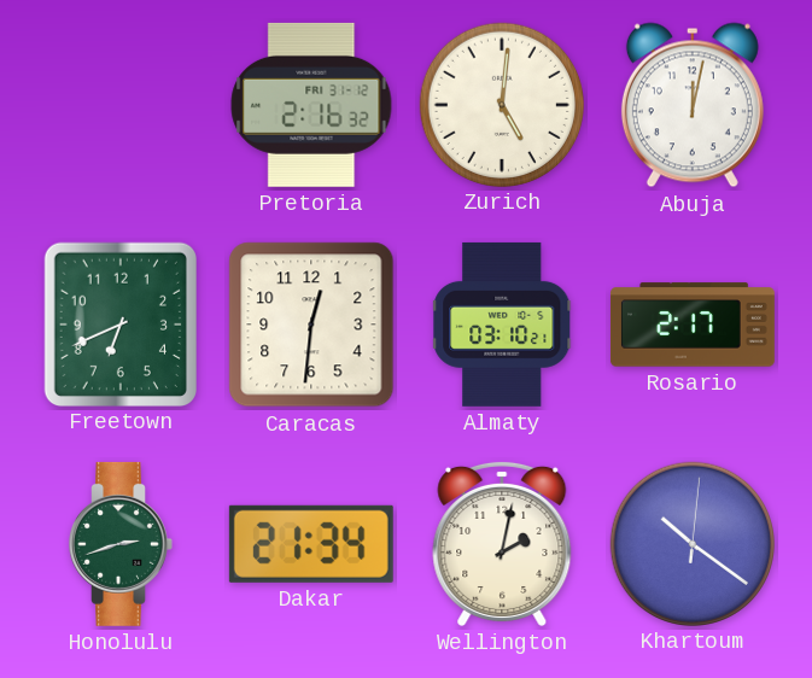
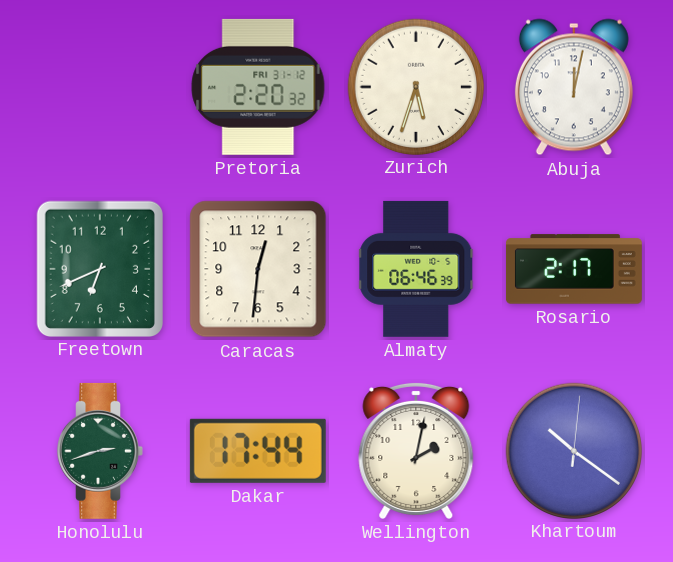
Pretoria: 2:16 -> 2:20 (258, 87)
Zurich: 5:01 -> 5:33 (415, 86)
Almaty: 03:10 -> 06:46 (417, 269)
Dakar: 21:34 -> 17:44 (258, 451)
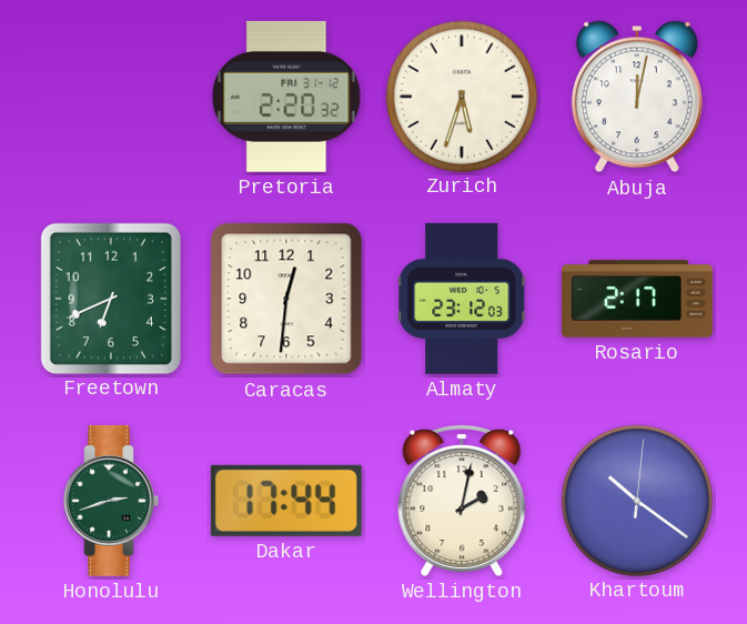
Almaty: 06:46 -> 23:12 (463, 299)
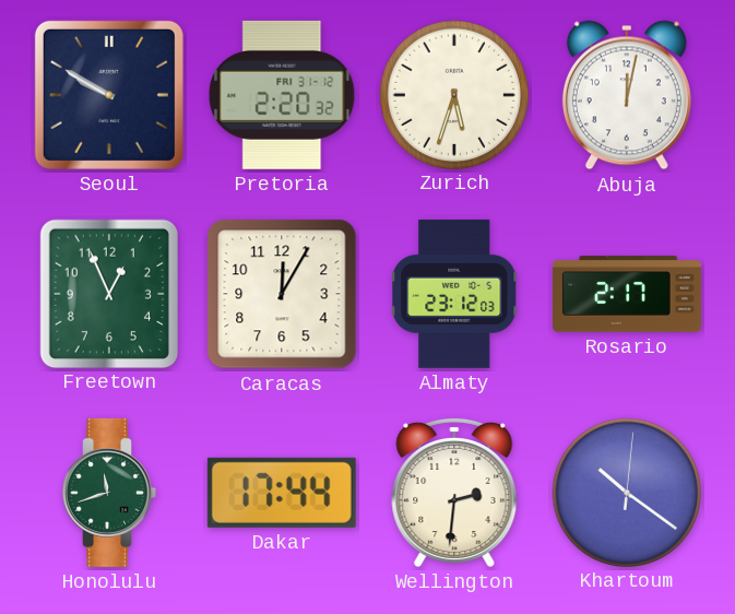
Seoul: none -> 9:50 (109, 95)
Freetown: 6:41 -> 12:56 (108, 293)
Caracas: 12:31 -> 12:05 (282, 294)
Honolulu: 2:42 -> 11:42 (109, 493)
Wellington: 2:02 -> 2:31 (454, 492)
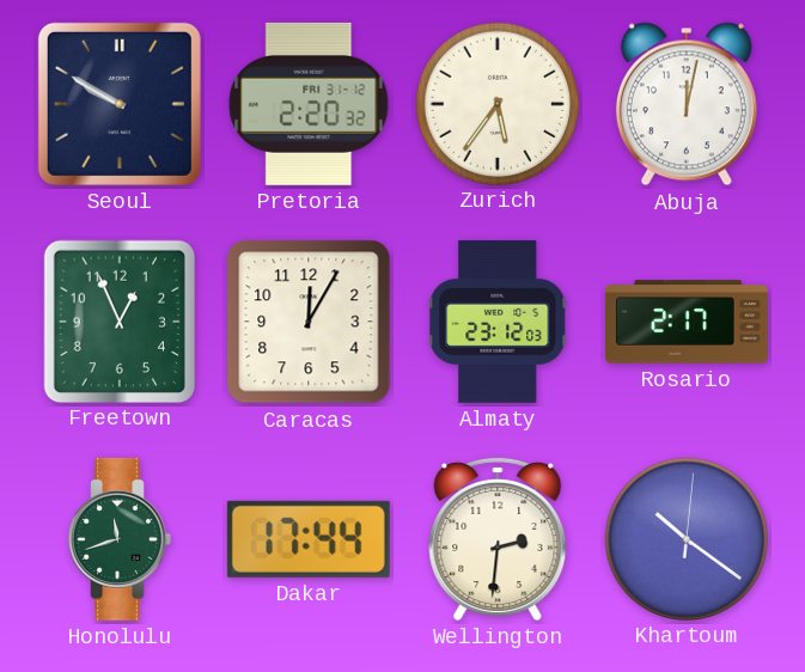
Zurich: 5:33 -> 5:36 (496, 103)
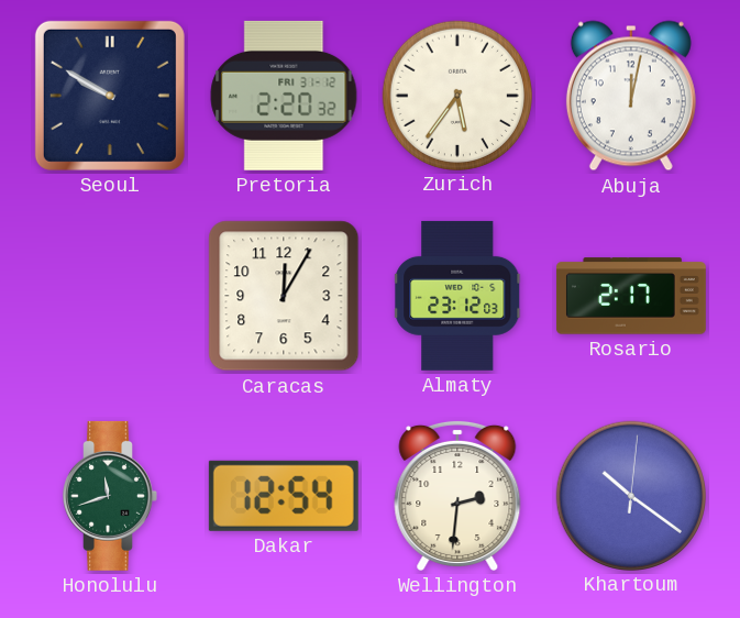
Freetown: 12:56 -> none (118, 320)
Dakar: 17:44 -> 12:54 (284, 496)
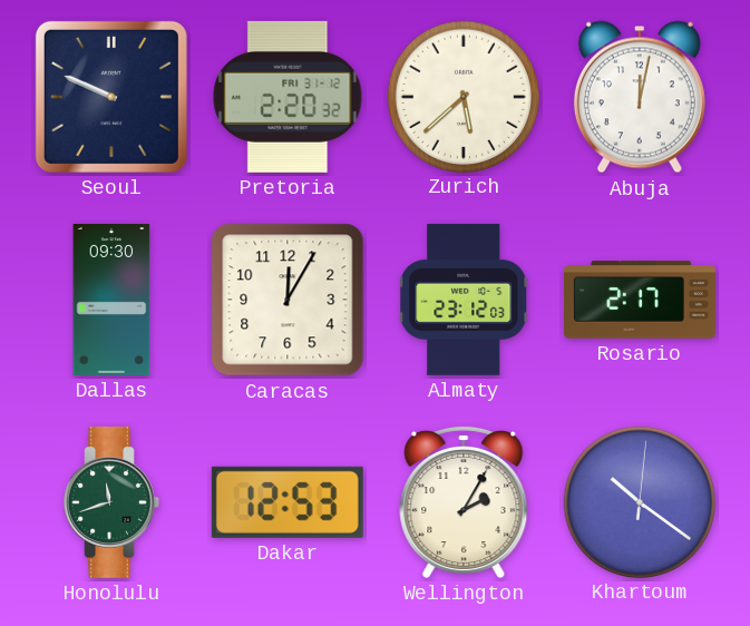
Seoul: 9:50 -> 9:49 (111, 97)
Zurich: 5:36 -> 5:38 (462, 96)
Dallas: none -> 09:30 (111, 300)
Dakar: 12:54 -> 12:53 (288, 502)
Wellington: 2:31 -> 2:05 (464, 501)
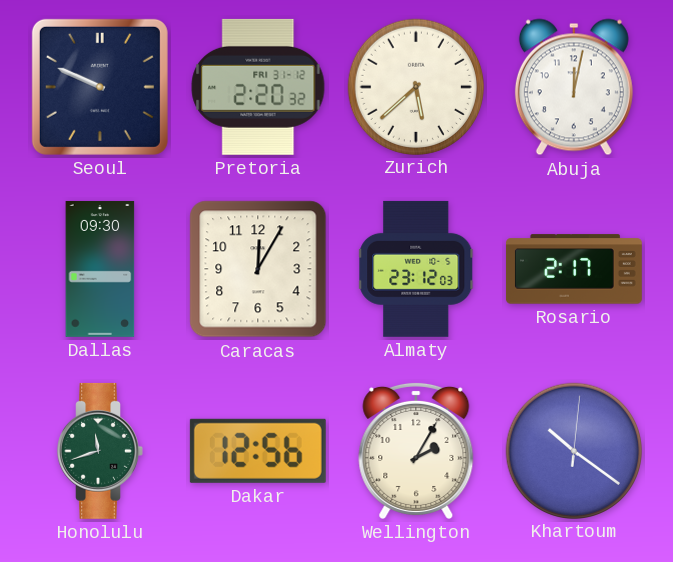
Dakar: 12:53 -> 12:56 (258, 451)
